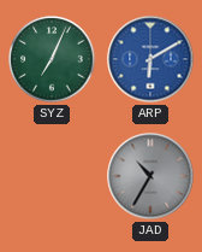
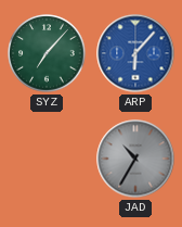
SYZ: 7:04 -> 7:07 (47, 53)
ARP: 6:10 -> 6:07 (135, 53)
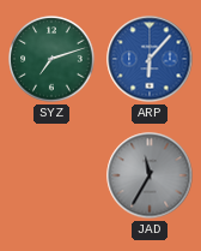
SYZ: 7:07 -> 7:12 (51, 59)
JAD: 10:35 -> 11:35 (150, 175)
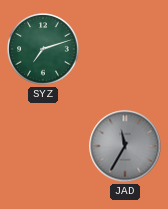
ARP: 6:07 -> none (150, 59)
